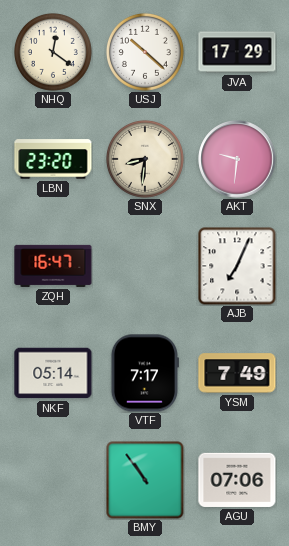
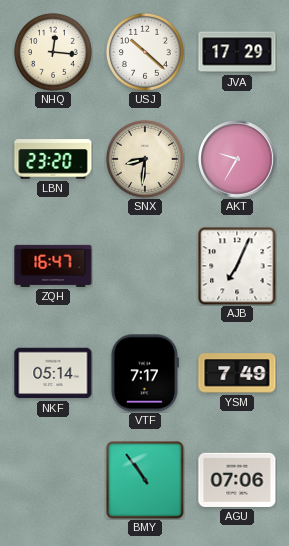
NHQ: 12:21 -> 12:16 (53, 52)
AKT: 9:31 -> 9:35 (237, 159)
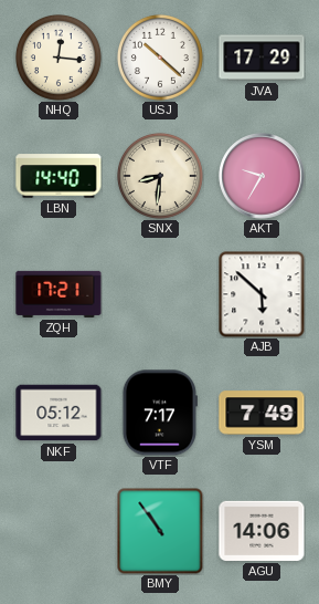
LBN: 23:20 -> 14:40 (59, 176)
ZQH: 16:47 -> 17:21 (59, 294)
AJB: 7:04 -> 5:52 (262, 294)
NKF: 05:14 -> 05:12 (59, 413)
AGU: 07:06 -> 14:06 (262, 531)
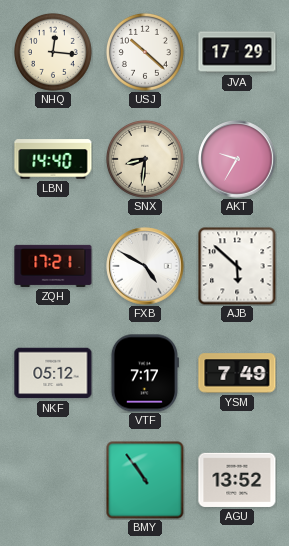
FXB: none -> 4:50 (145, 266)
AGU: 14:06 -> 13:52 (237, 480)
